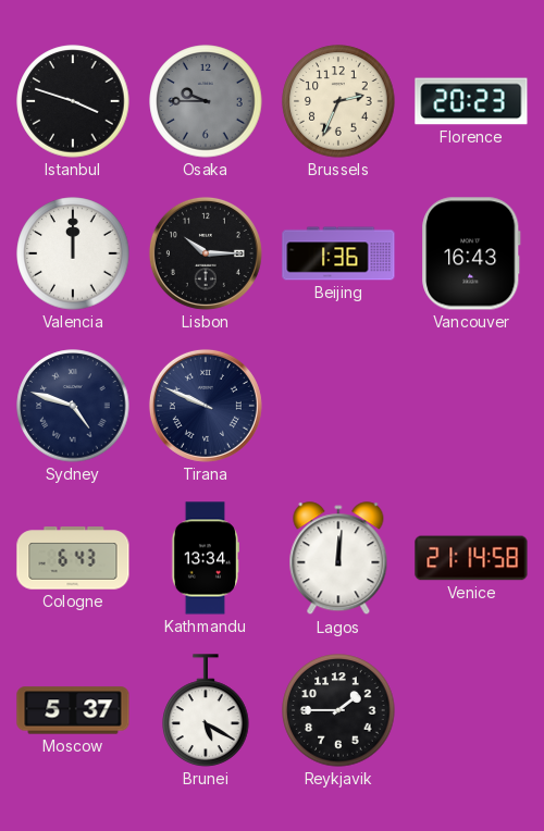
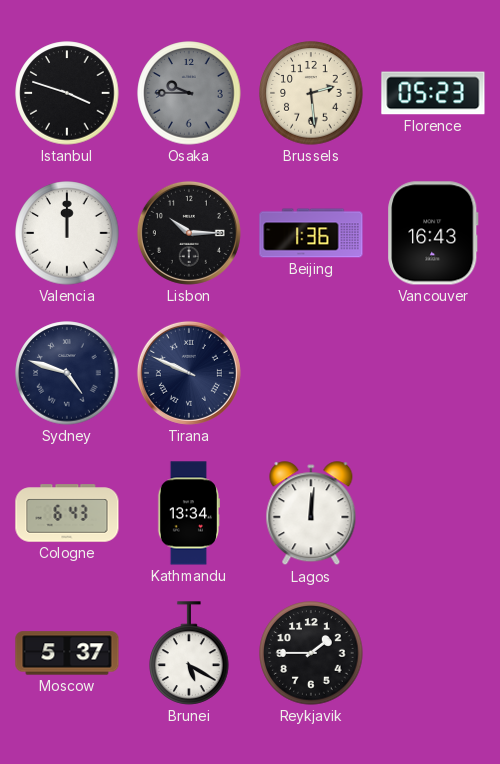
Brussels: 2:34 -> 2:29 (311, 93)
Florence: 20:23 -> 05:23 (433, 93)
Venice: 21:14 -> none (471, 558)
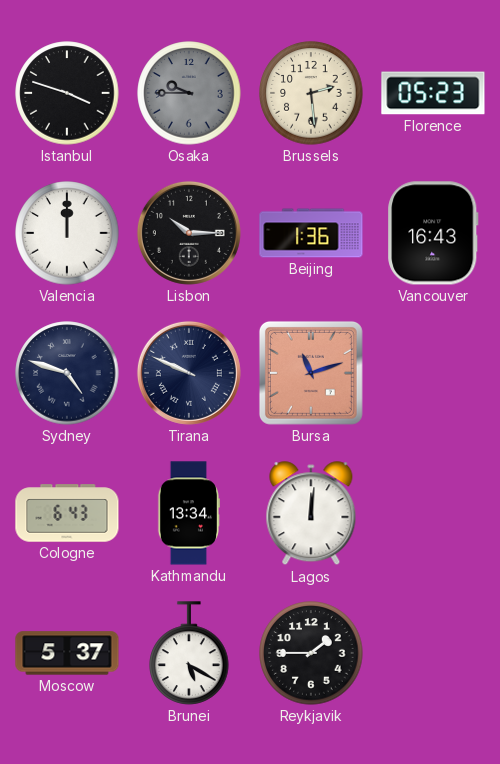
Bursa: none -> 11:12 (311, 373)
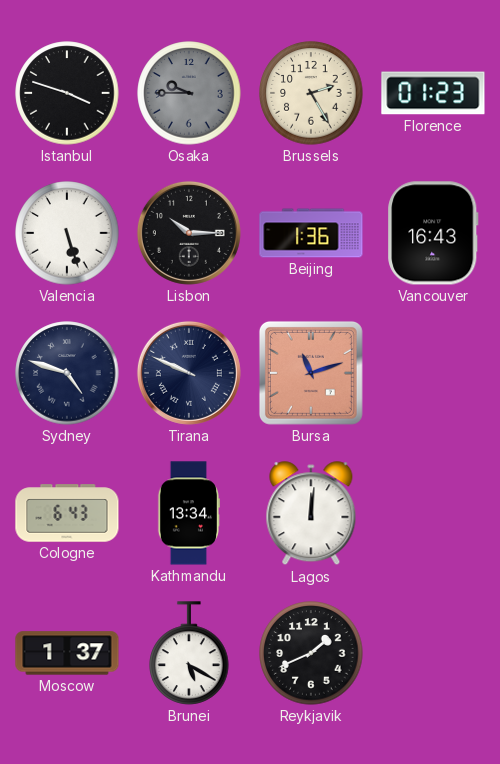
Brussels: 2:29 -> 2:25 (311, 93)
Florence: 05:23 -> 01:23 (433, 93)
Valencia: 12:00 -> 5:27 (67, 233)
Moscow: 5:37 -> 1:37 (67, 653)
Reykjavik: 1:45 -> 1:41 (311, 653)
